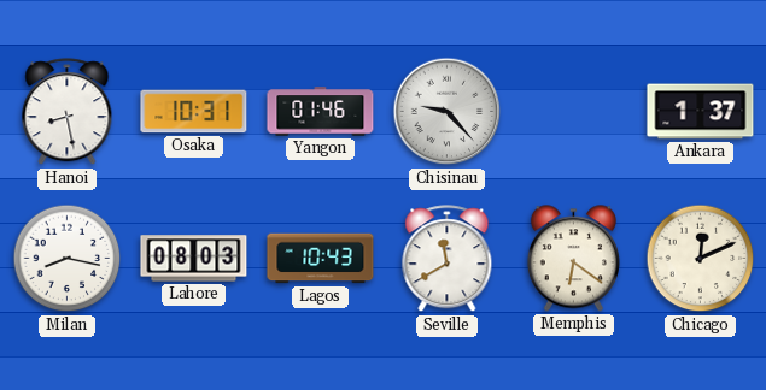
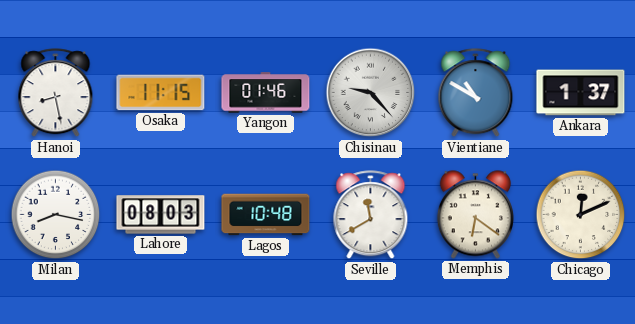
Osaka: 10:31 -> 11:15 (161, 93)
Vientiane: none -> 10:50 (476, 93)
Lagos: 10:43 -> 10:48 (266, 215)
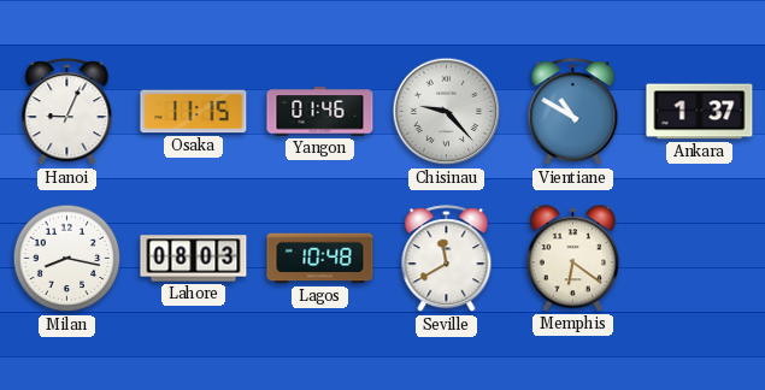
Hanoi: 8:28 -> 9:04 (67, 112)
Chicago: 12:11 -> none (581, 215)
